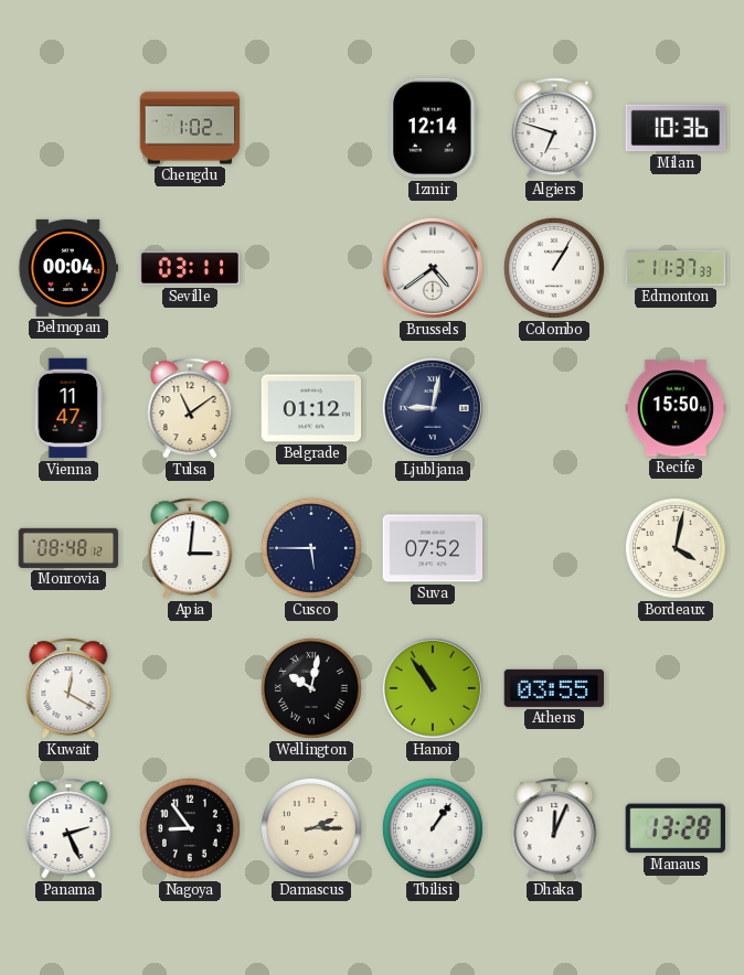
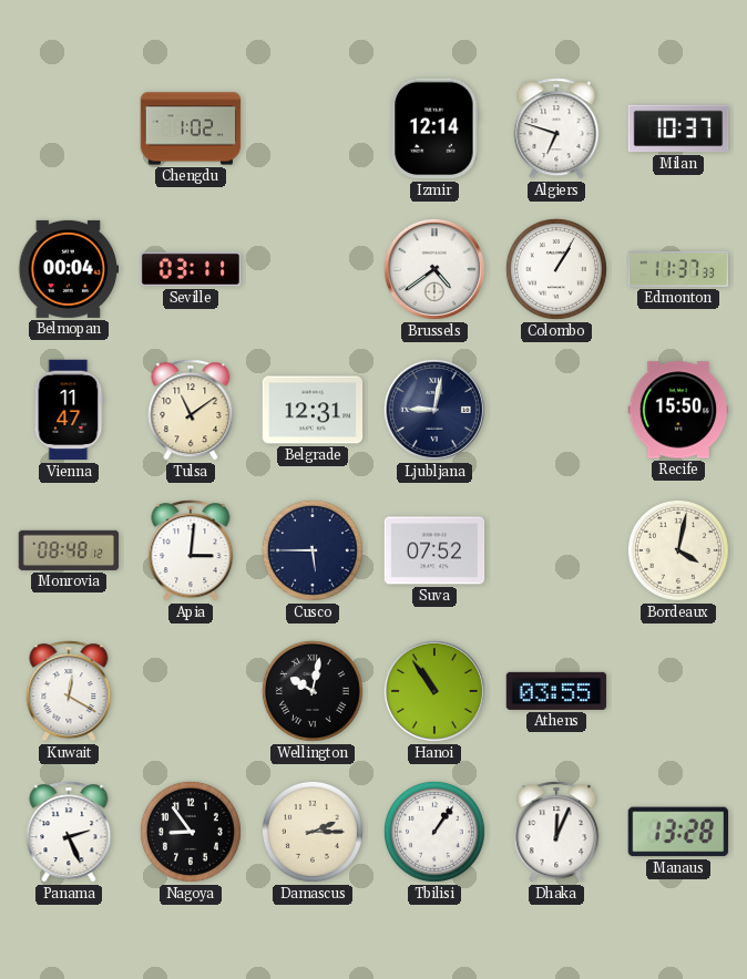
Milan: 10:36 -> 10:37 (678, 128)
Belgrade: 01:12 -> 12:31 (313, 410)
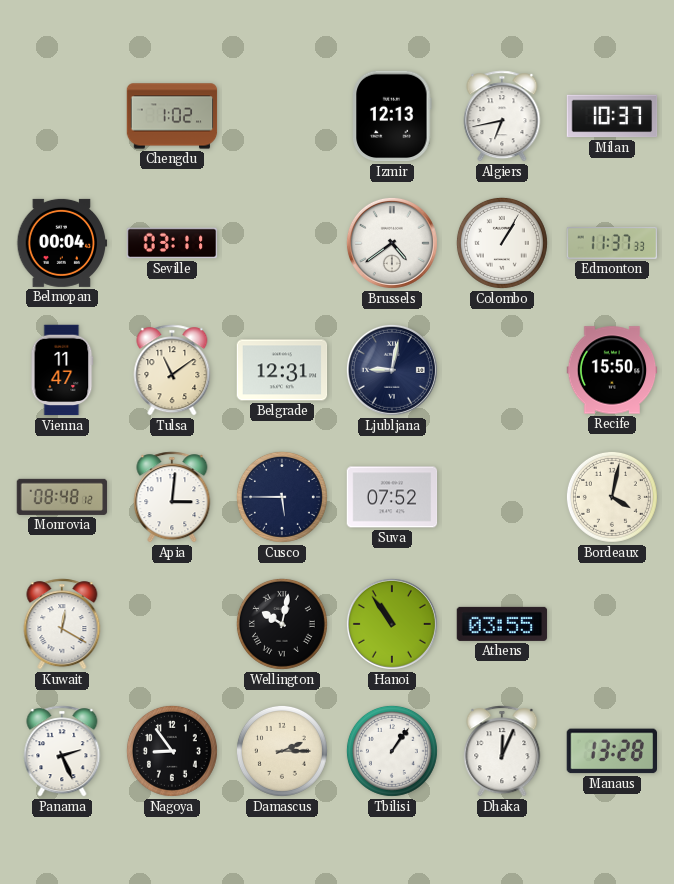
Izmir: 12:14 -> 12:13 (392, 116)
Algiers: 6:48 -> 6:43 (502, 116)
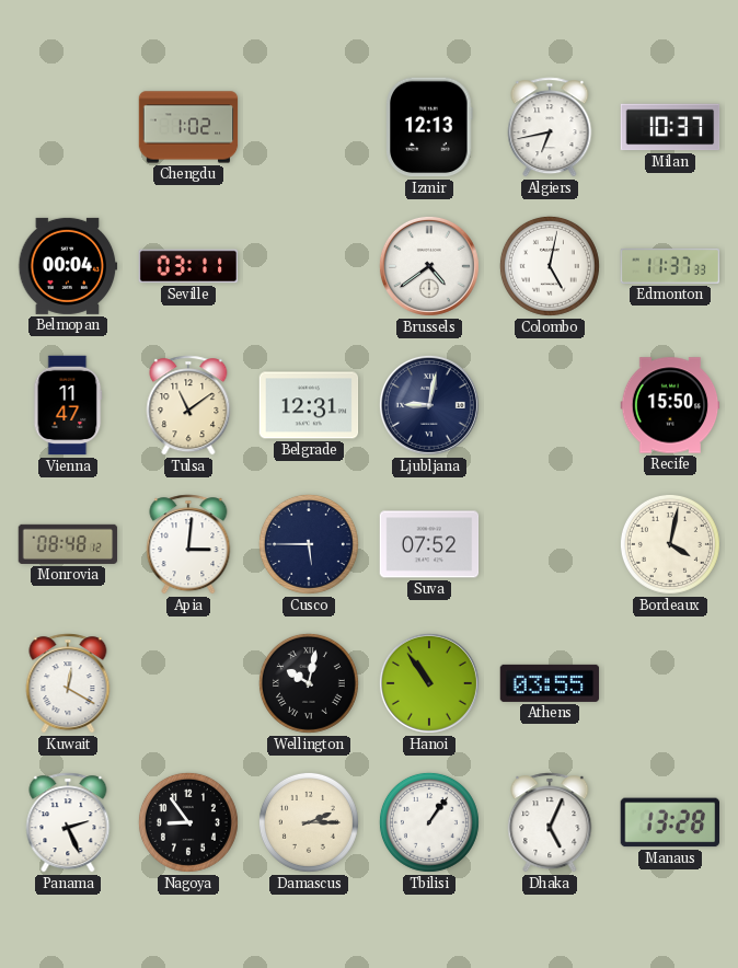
Colombo: 1:05 -> 5:02 (550, 266)
Dhaka: 12:04 -> 5:04 (550, 822)
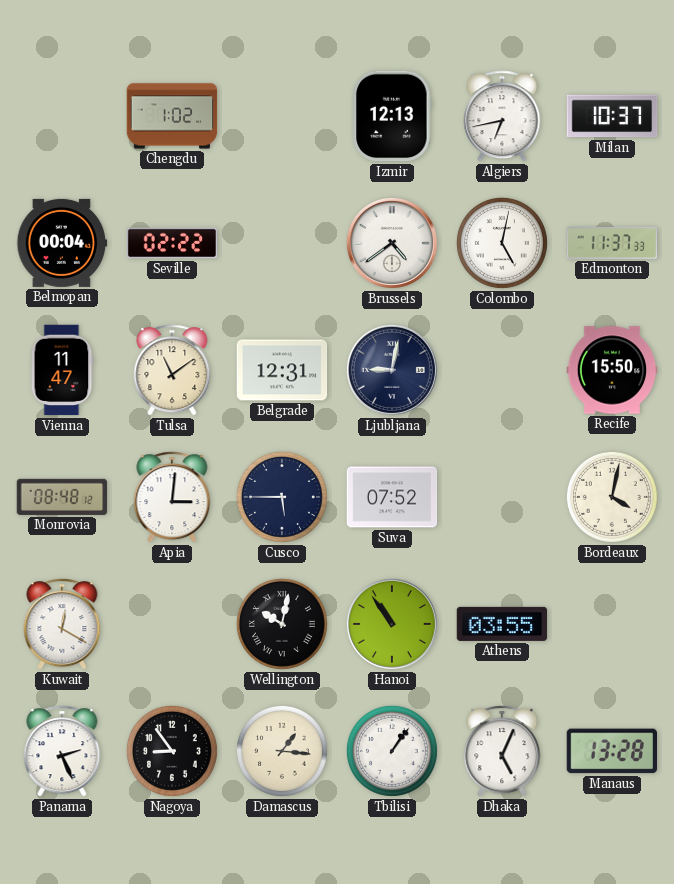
Seville: 03:11 -> 02:22 (172, 243)
Damascus: 2:15 -> 1:16 (282, 751)
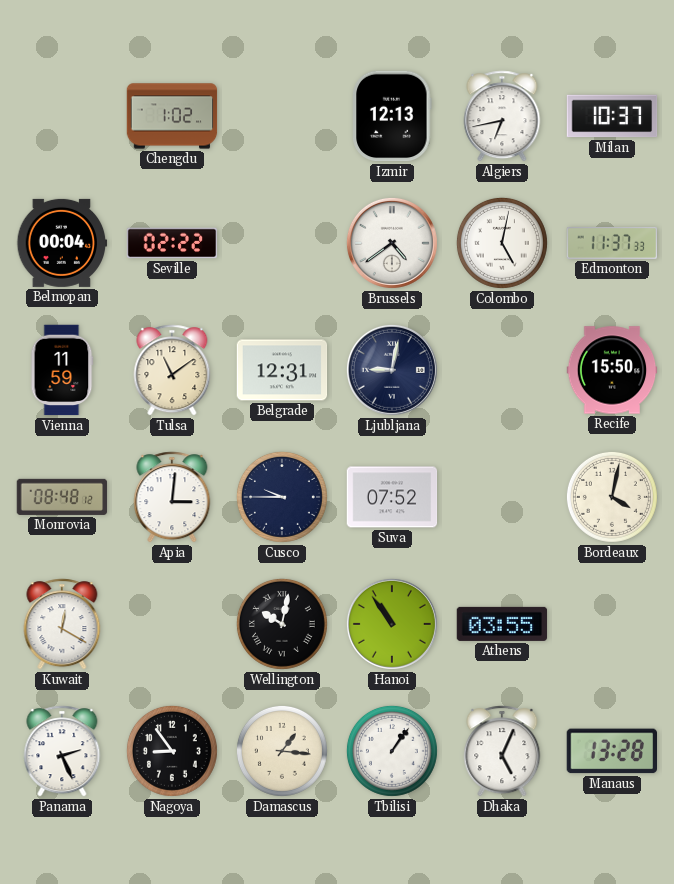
Vienna: 11:47 -> 11:59 (62, 370)
Cusco: 5:45 -> 9:45 (282, 497)
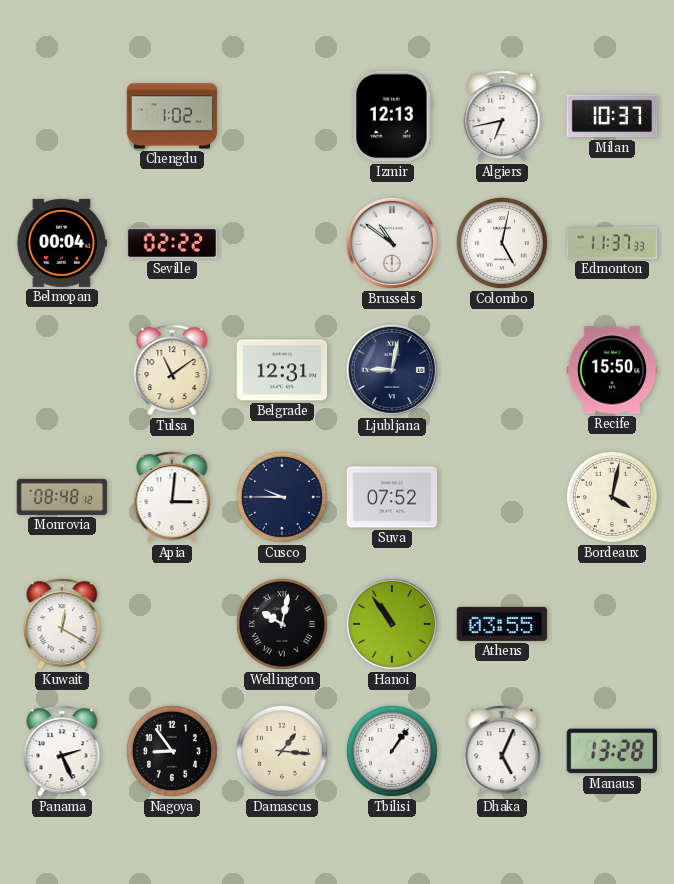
Brussels: 4:39 -> 10:51 (392, 243)
Vienna: 11:59 -> none (62, 370)
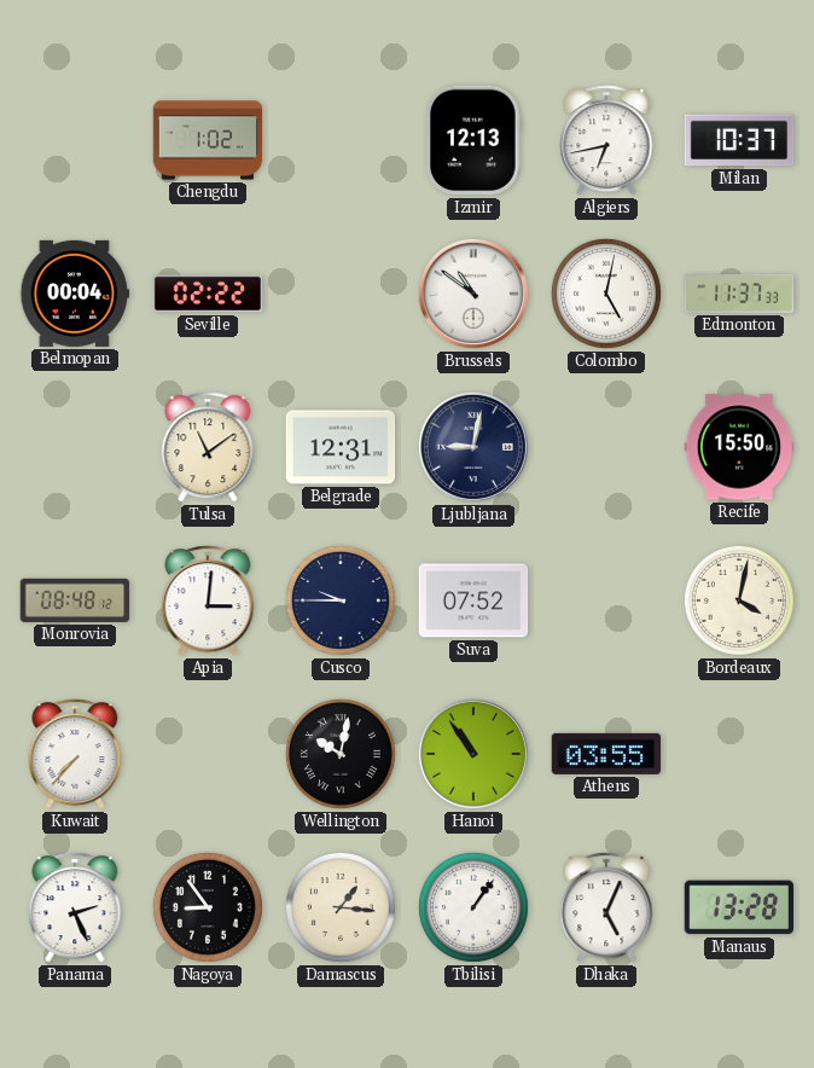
Kuwait: 12:20 -> 7:37 (75, 754)
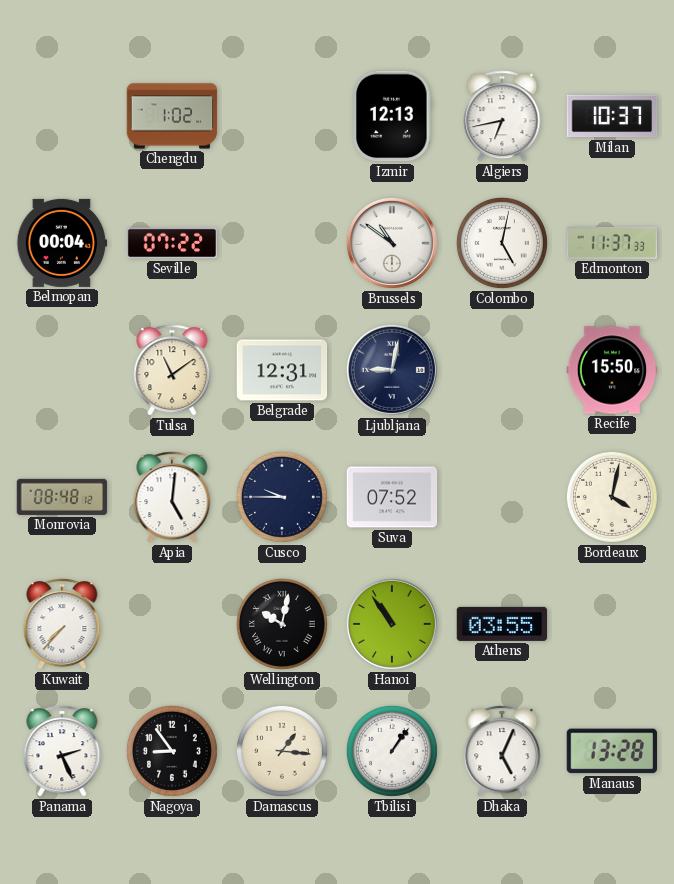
Seville: 02:22 -> 07:22 (172, 243)
Apia: 3:01 -> 5:01 (172, 497)
